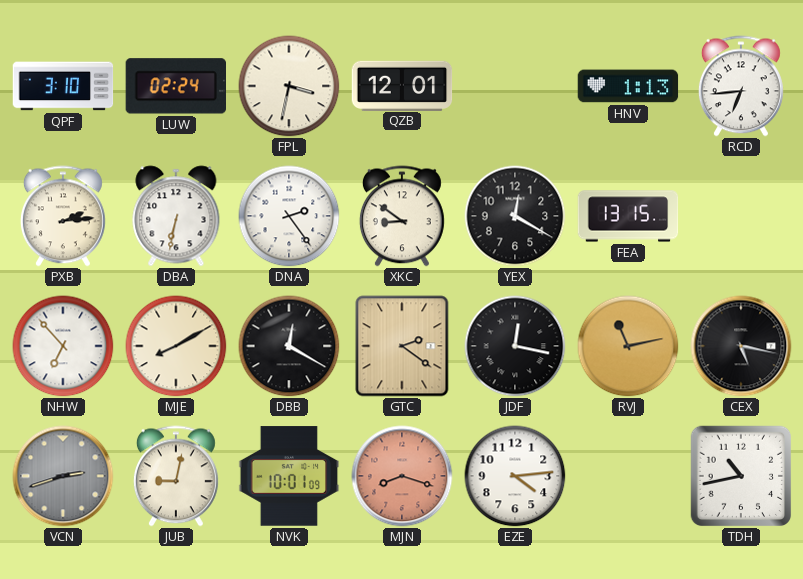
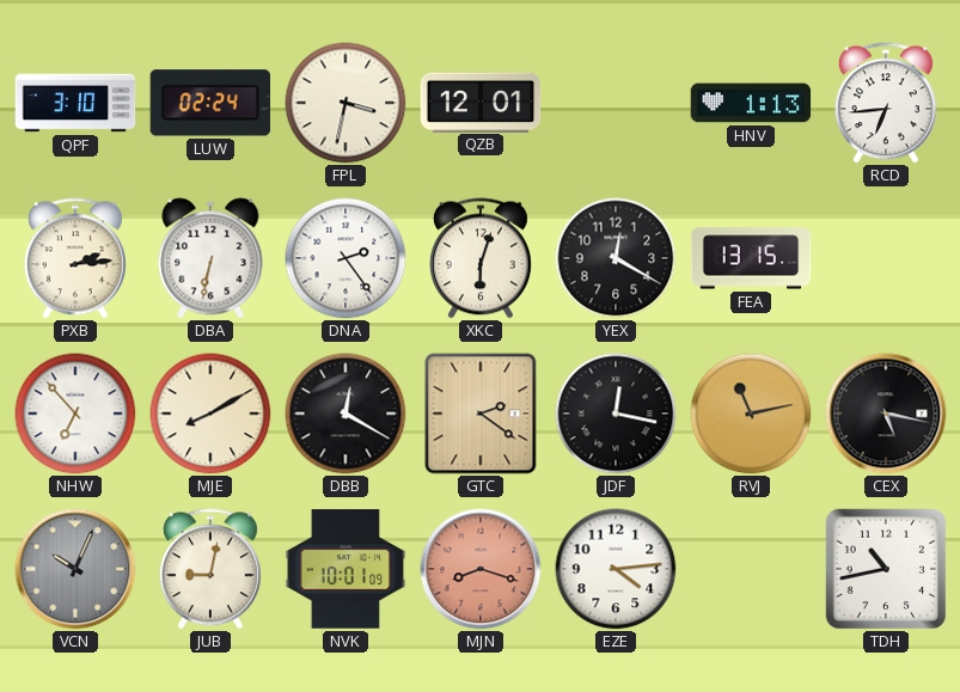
XKC: 8:51 -> 6:03 (481, 258)
VCN: 2:42 -> 10:04 (75, 569)
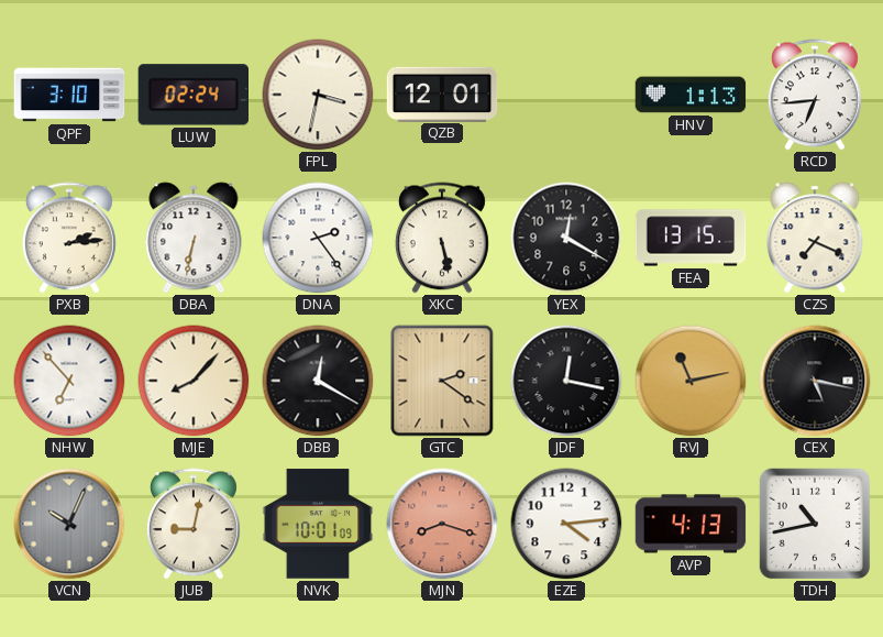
XKC: 6:03 -> 5:28 (442, 238)
CZS: none -> 7:19 (815, 238)
MJE: 8:10 -> 8:07 (194, 381)
AVP: none -> 4:13 (691, 524)
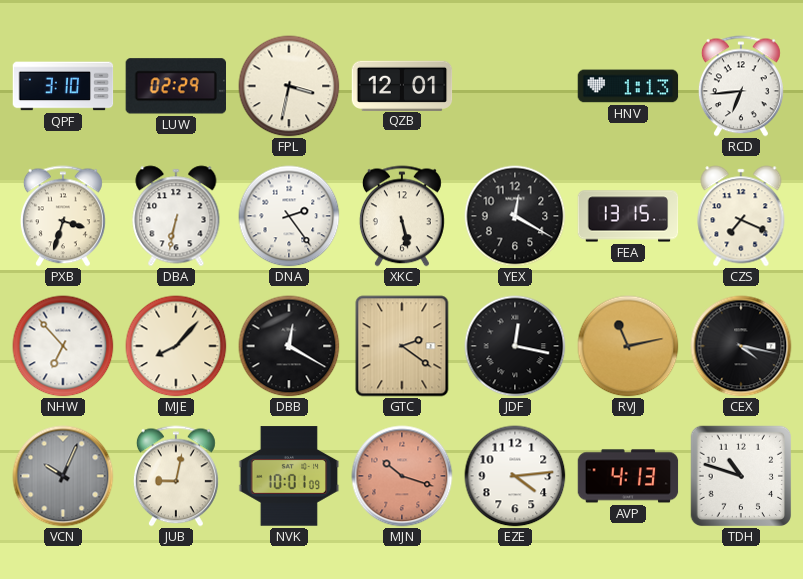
LUW: 02:24 -> 02:29 (175, 86)
PXB: 2:14 -> 3:33 (63, 216)
CEX: 5:17 -> 4:17 (741, 346)
MJN: 8:18 -> 10:18 (402, 476)
TDH: 10:43 -> 10:48 (741, 476)
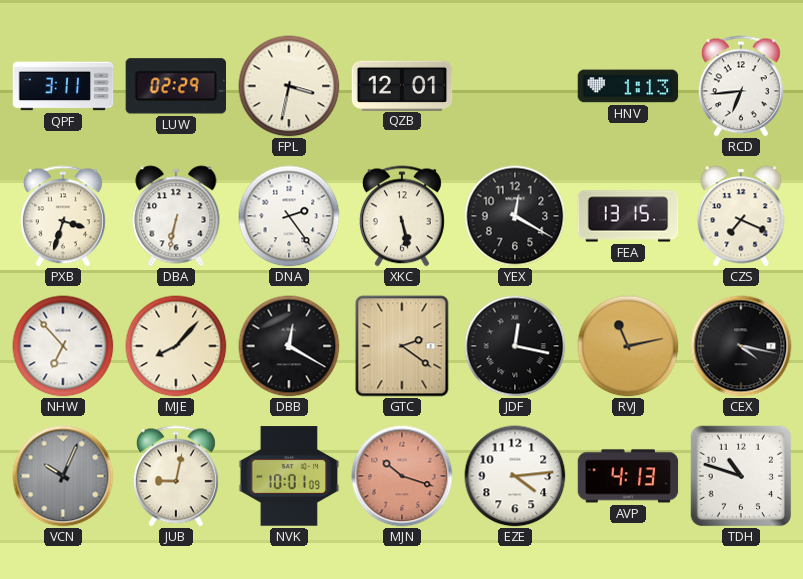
QPF: 3:10 -> 3:11 (63, 86)
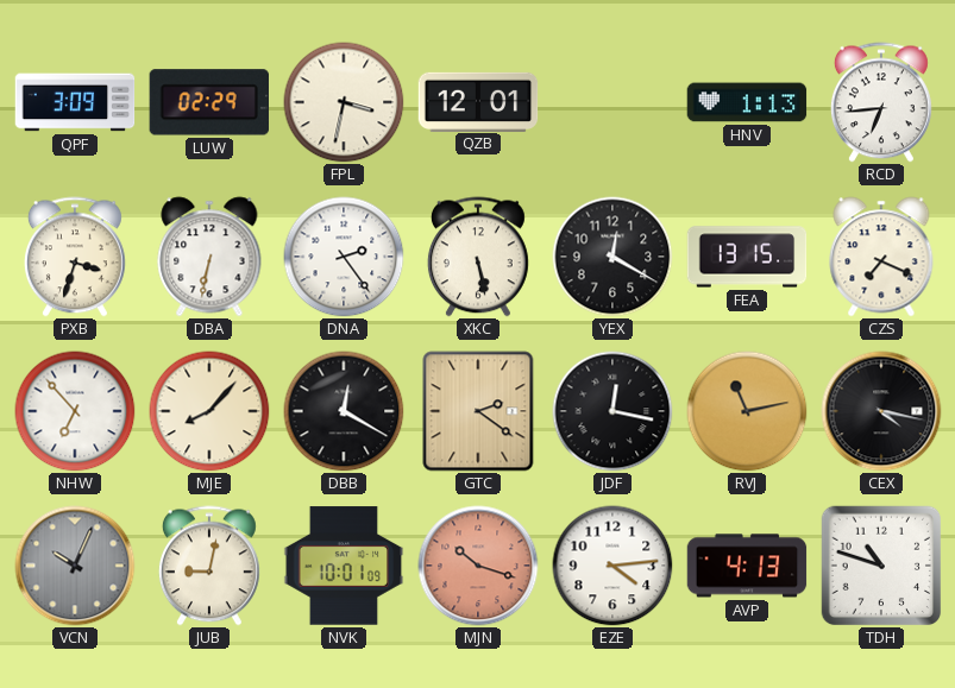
QPF: 3:11 -> 3:09 (75, 102)
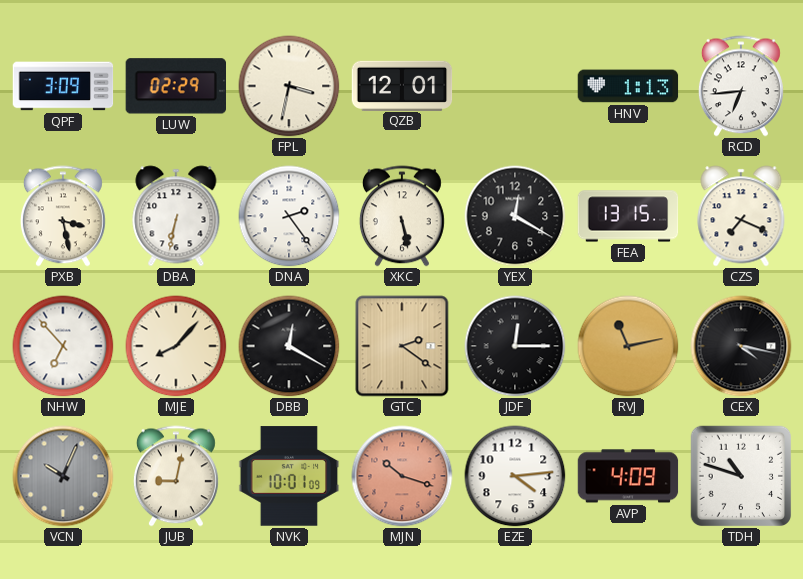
PXB: 3:33 -> 3:28 (63, 216)
JDF: 12:17 -> 12:15 (515, 346)
AVP: 4:13 -> 4:09 (628, 476)
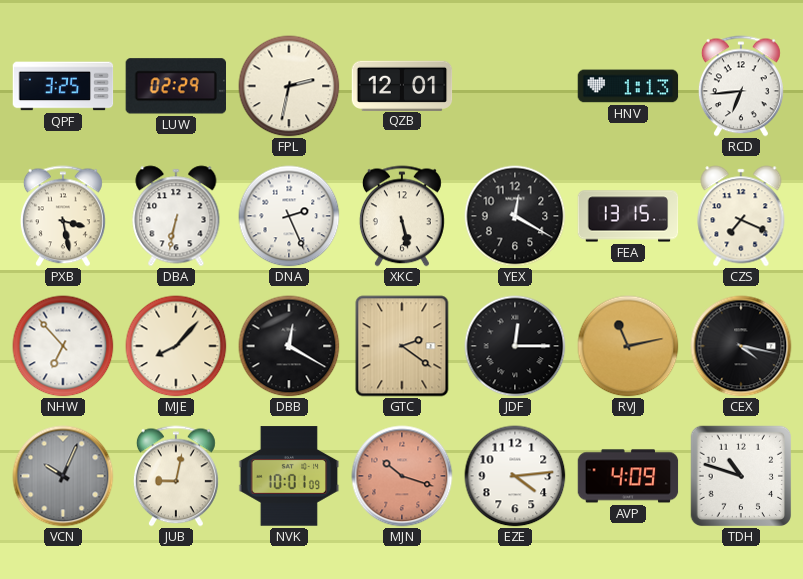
QPF: 3:09 -> 3:25 (63, 86)
FPL: 3:32 -> 2:32 (289, 86)
DNA: 2:24 -> 2:26 (289, 216)
